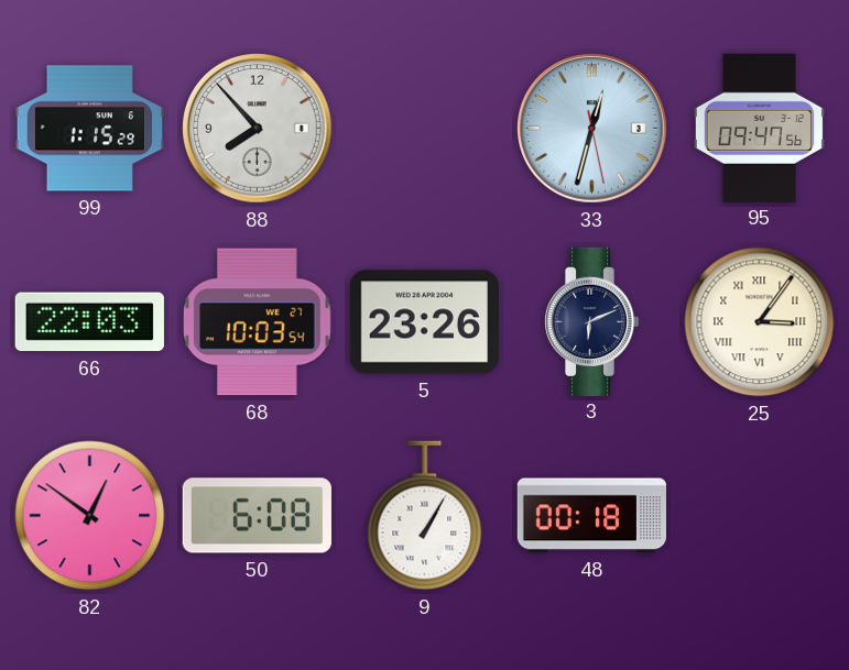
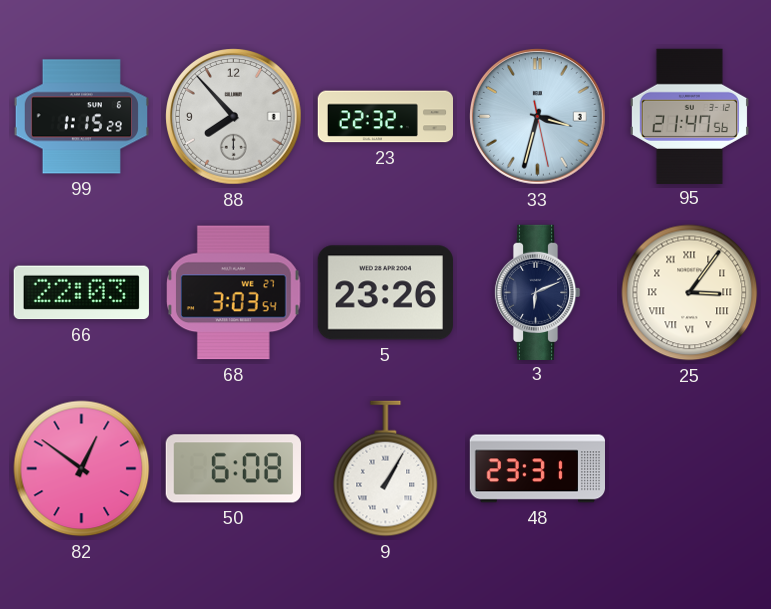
23: none -> 22:32 (385, 117)
33: 12:32 -> 3:32 (538, 117)
95: 09:47 -> 21:47 (689, 116)
68: 10:03 -> 3:03 (234, 293)
48: 00:18 -> 23:31 (537, 469)
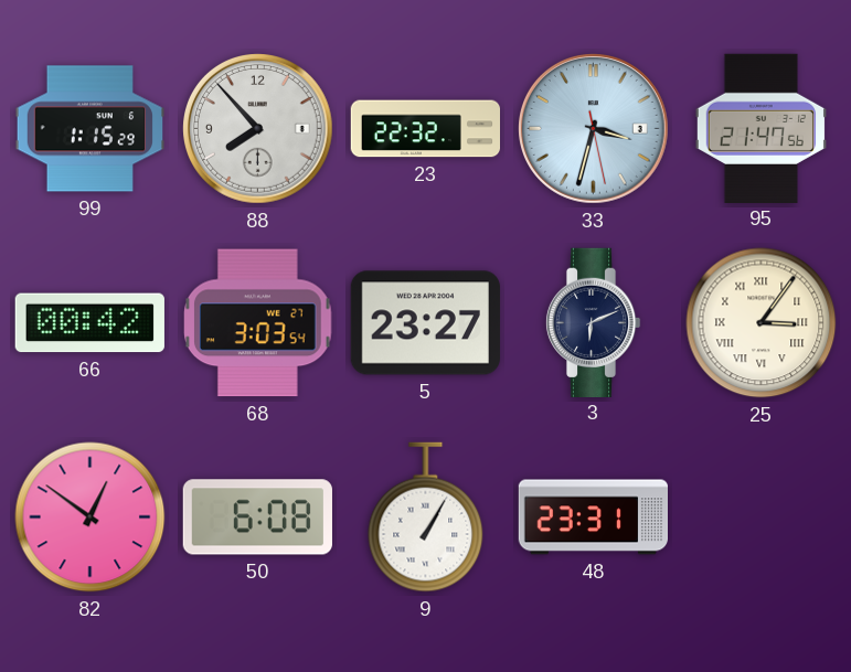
66: 22:03 -> 00:42 (89, 323)
5: 23:26 -> 23:27 (425, 323)
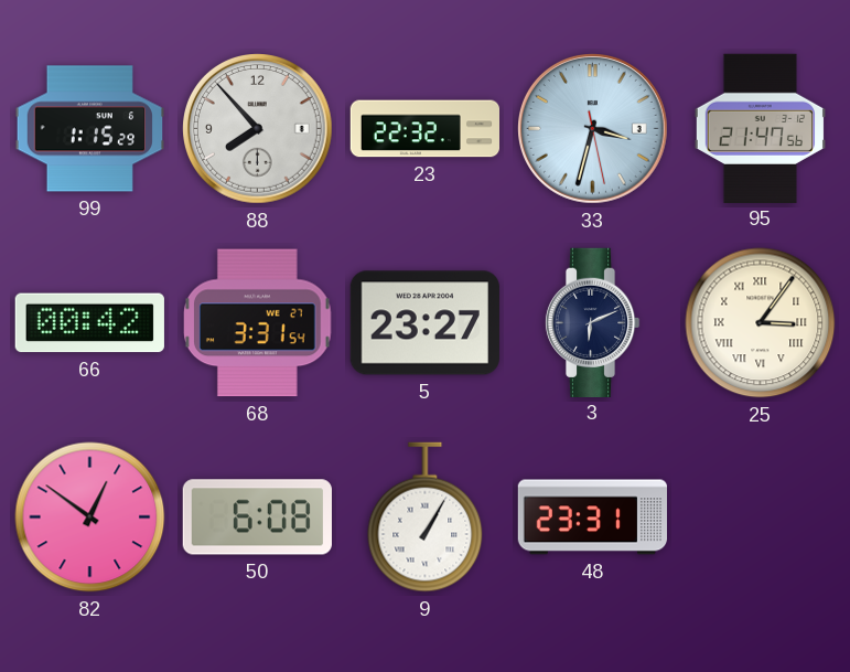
68: 3:03 -> 3:31 (258, 323)
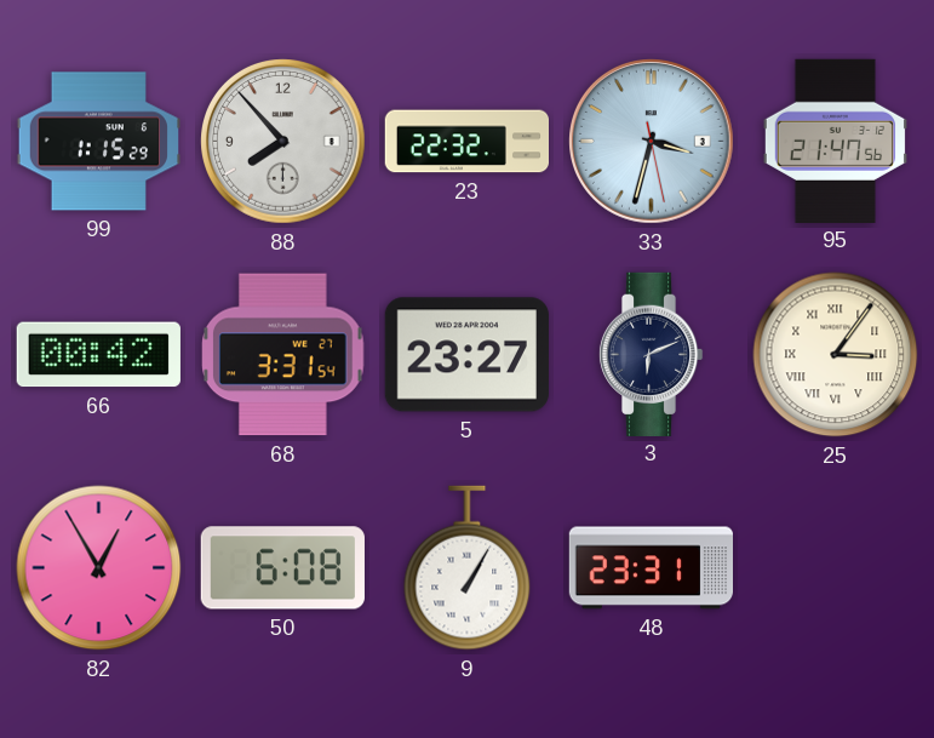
82: 12:51 -> 12:55 (99, 568)
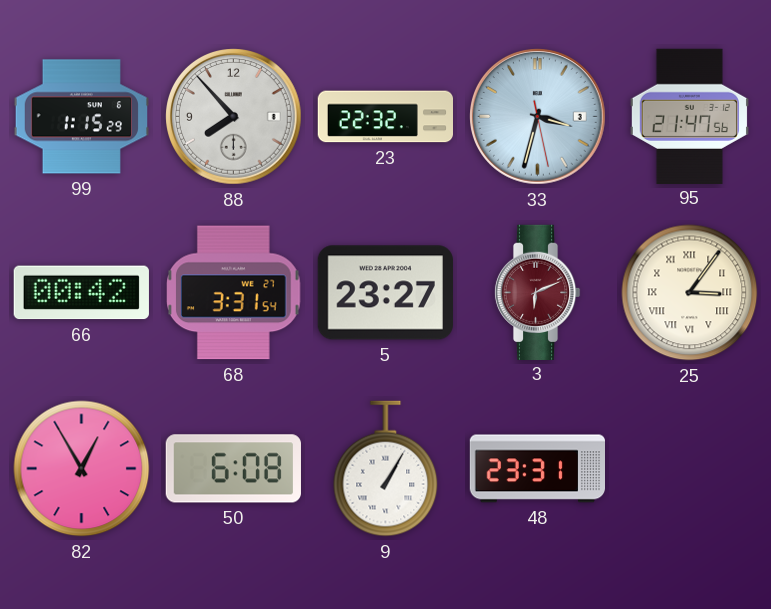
3 dial: navy -> burgundy (537, 292)
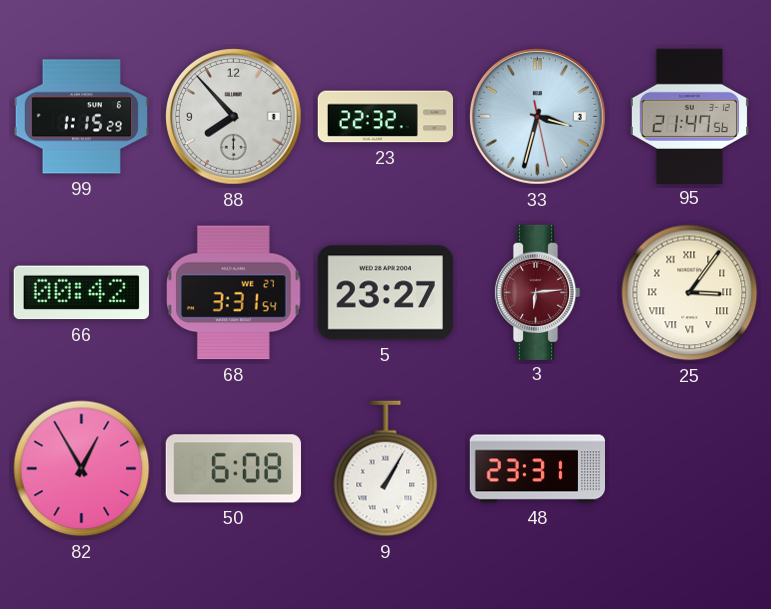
3: 6:11 -> 6:14 (537, 292)
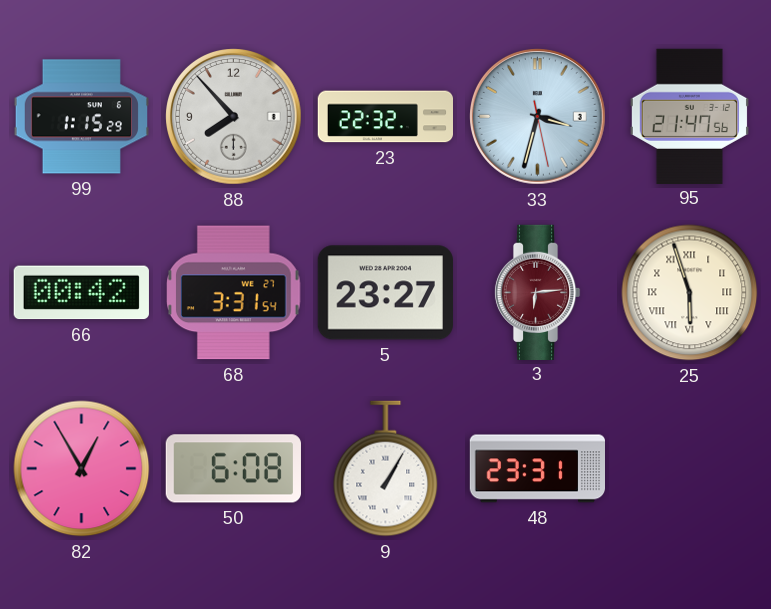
25: 3:06 -> 5:57 (690, 293)
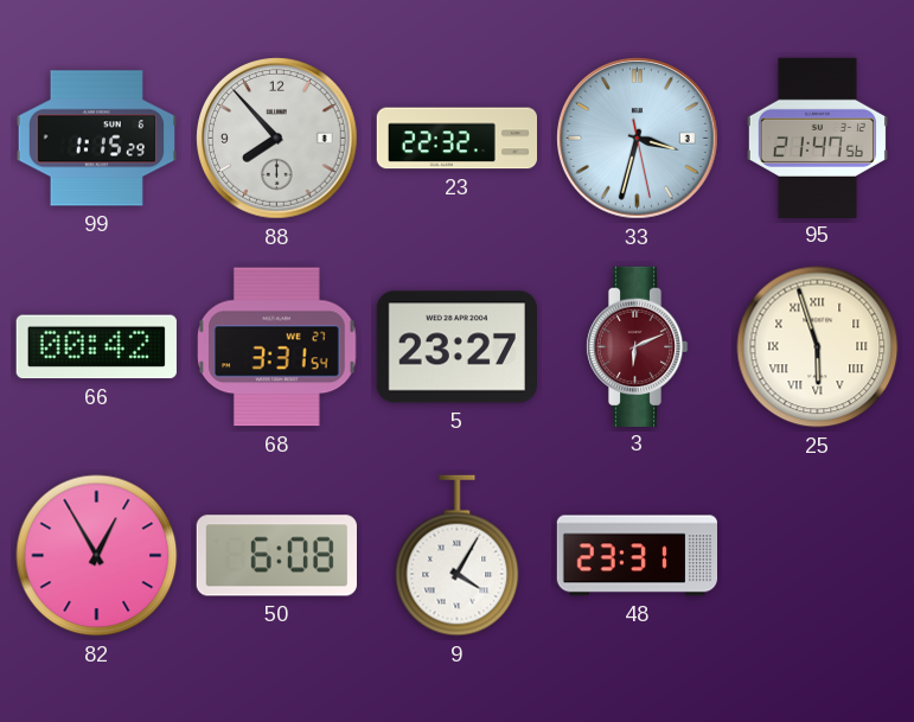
3: 6:14 -> 6:11 (637, 346)
9: 1:05 -> 4:05 (458, 556)
